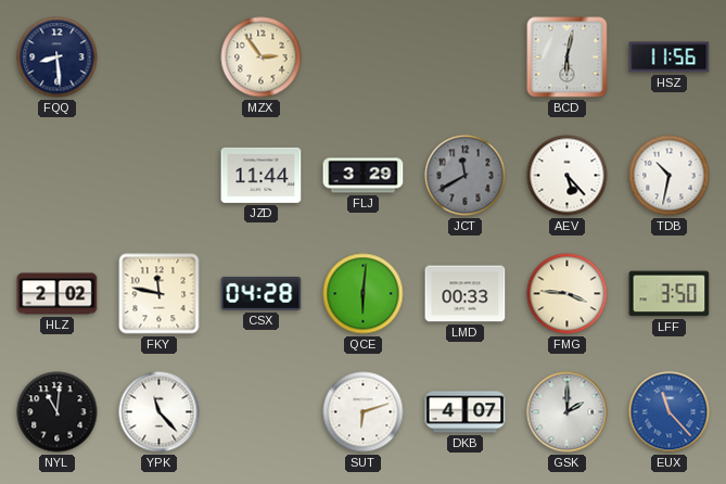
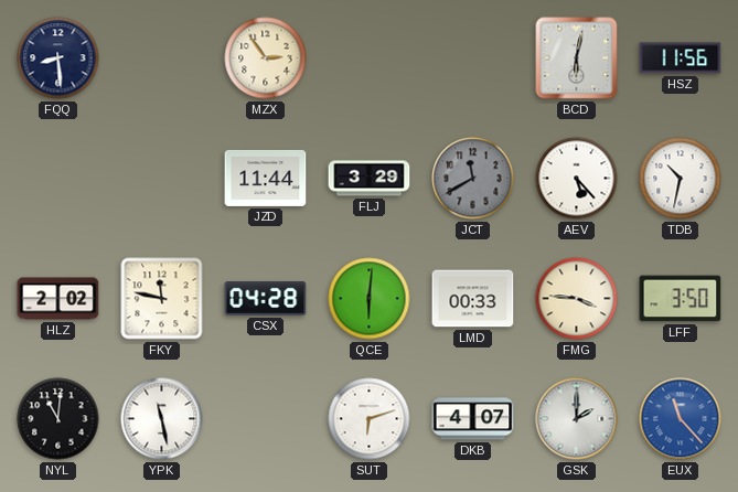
YPK: 11:23 -> 11:28 (162, 419)
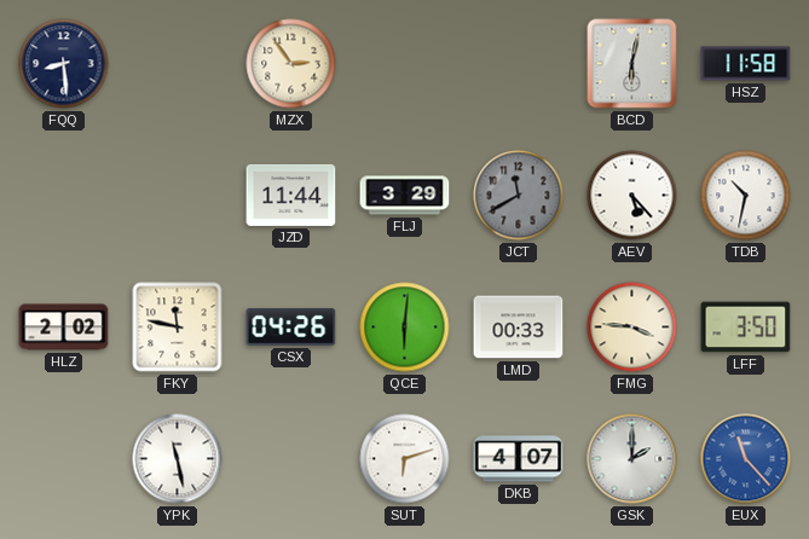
HSZ: 11:56 -> 11:58 (746, 64)
CSX: 04:28 -> 04:26 (291, 328)
NYL: 11:01 -> none (58, 419)
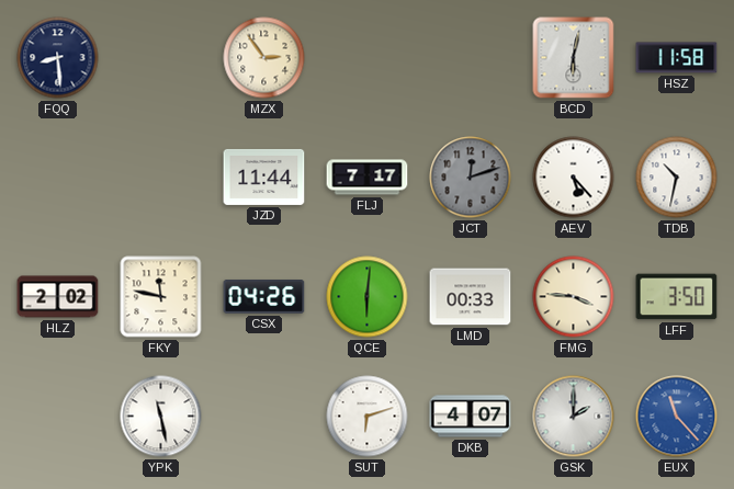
FLJ: 3:29 -> 7:17 (368, 178)
JCT: 11:40 -> 12:12 (471, 178)
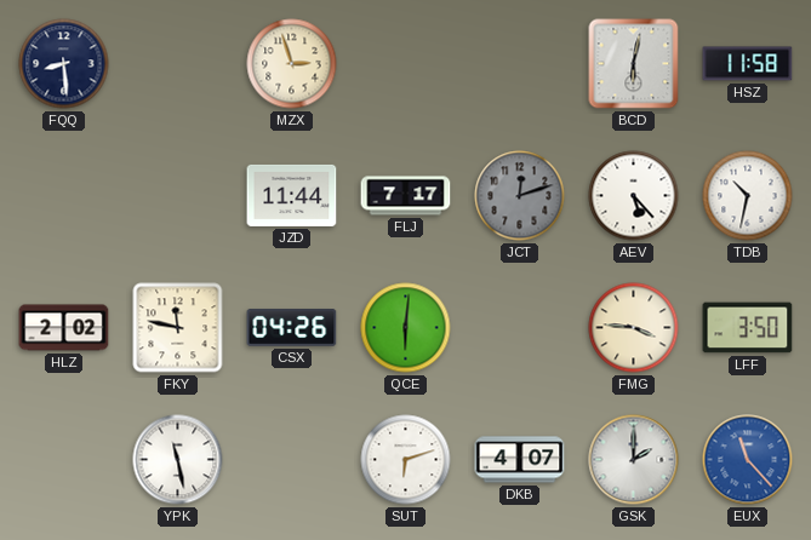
MZX: 2:54 -> 2:57 (292, 64)
LMD: 00:33 -> none (471, 297)
